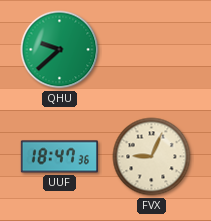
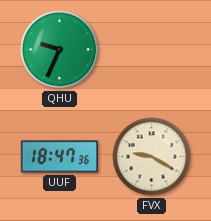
QHU: 9:38 -> 9:34 (60, 50)
FVX: 9:04 -> 9:20 (152, 157)
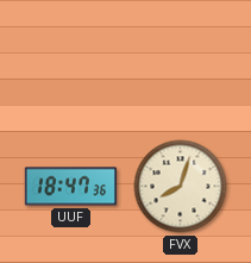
QHU: 9:34 -> none (60, 50)
FVX: 9:20 -> 8:03 (181, 187)
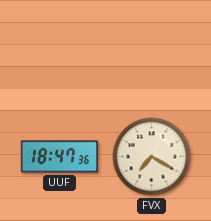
FVX: 8:03 -> 7:20 (152, 157)
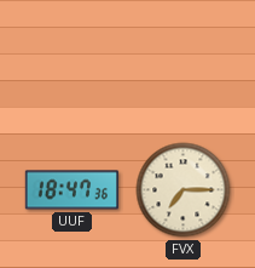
FVX: 7:20 -> 7:15 (184, 190)
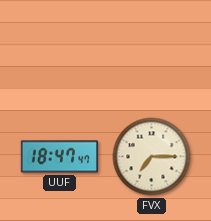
UUF: 18:47:36 -> 18:47:47 (59, 157)
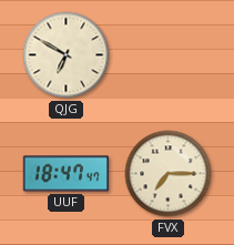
QJG: none -> 6:50 (67, 55)
